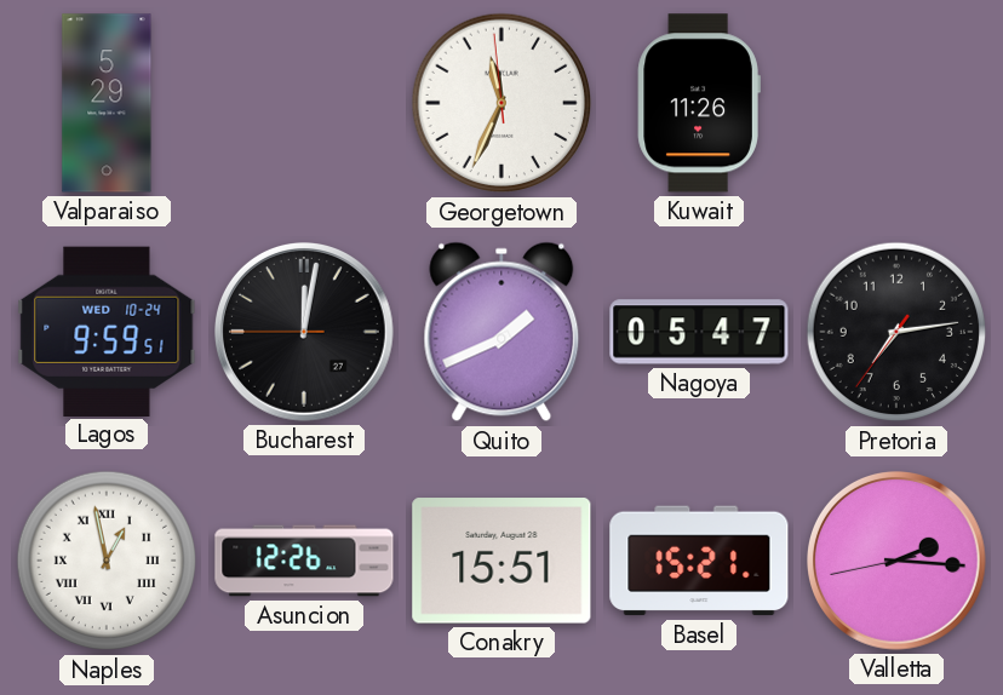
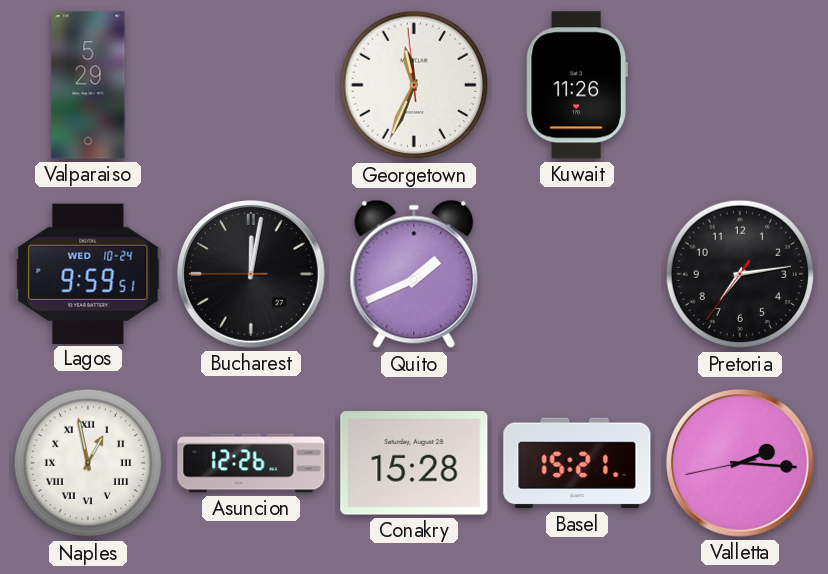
Nagoya: 05:47 -> none (699, 332)
Conakry: 15:51 -> 15:28 (414, 463)
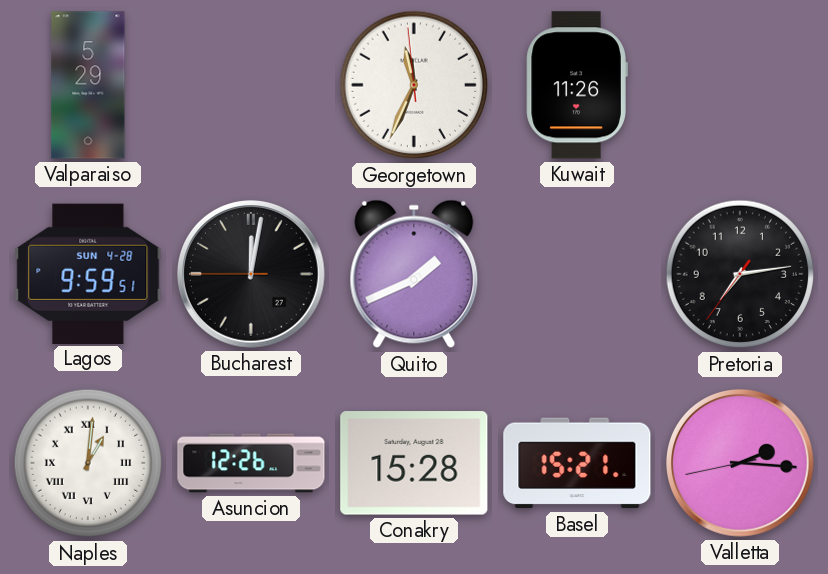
Lagos date: WED 10-24 -> SUN 4-28 (88, 273)
Naples: 12:58 -> 1:01 (88, 463)
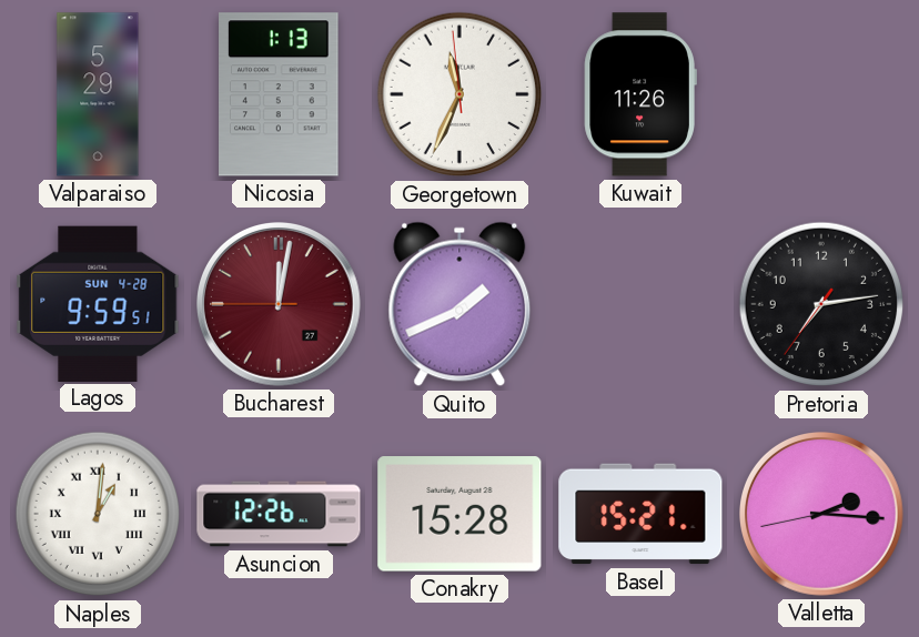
Nicosia: none -> 1:13 (279, 94)
Bucharest dial: black -> burgundy (280, 305)
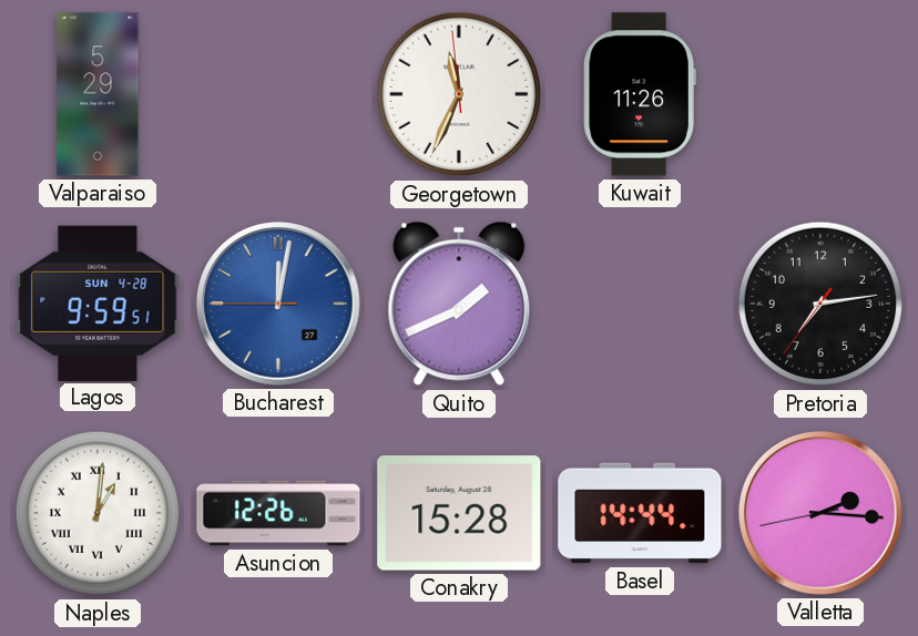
Nicosia: 1:13 -> none (279, 94)
Bucharest dial: burgundy -> blue (279, 305)
Basel: 15:21 -> 14:44 (640, 513)
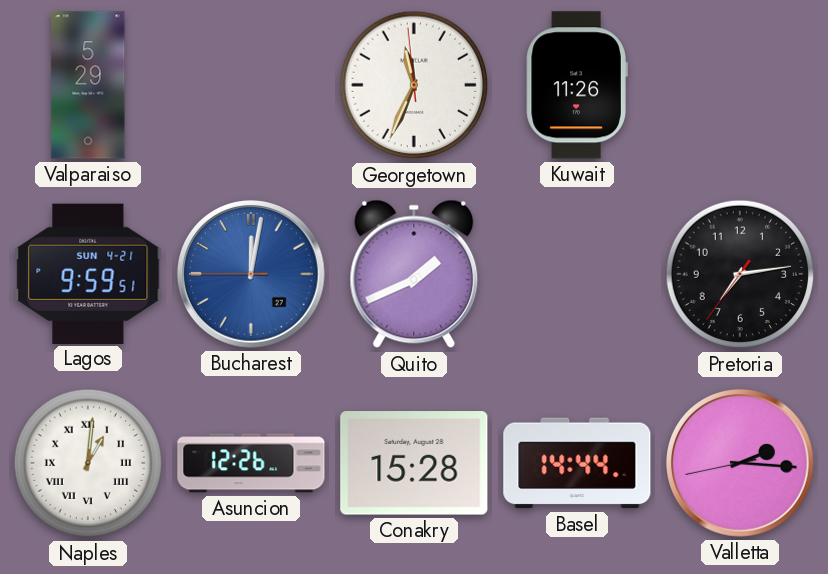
Lagos date: SUN 4-28 -> SUN 4-21 (88, 273)
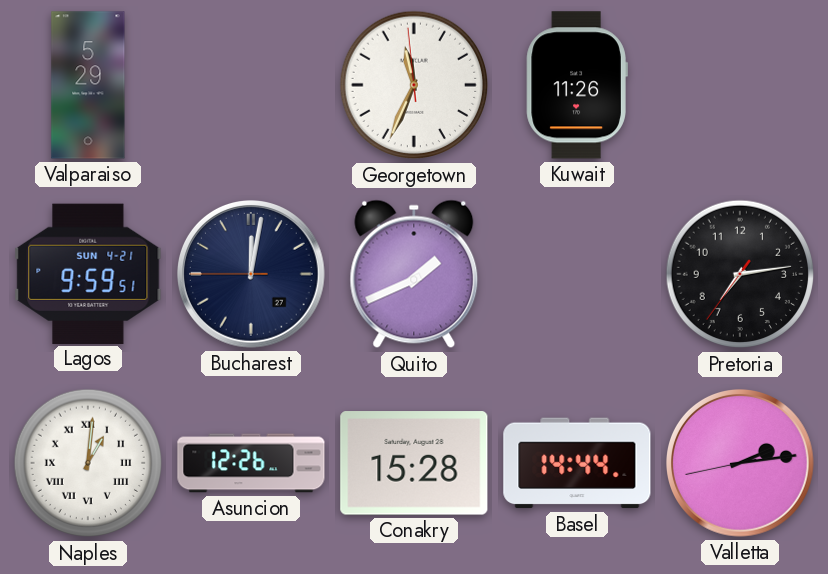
Bucharest dial: blue -> navy (252, 275)
Valletta: 2:15 -> 2:13 (741, 464)
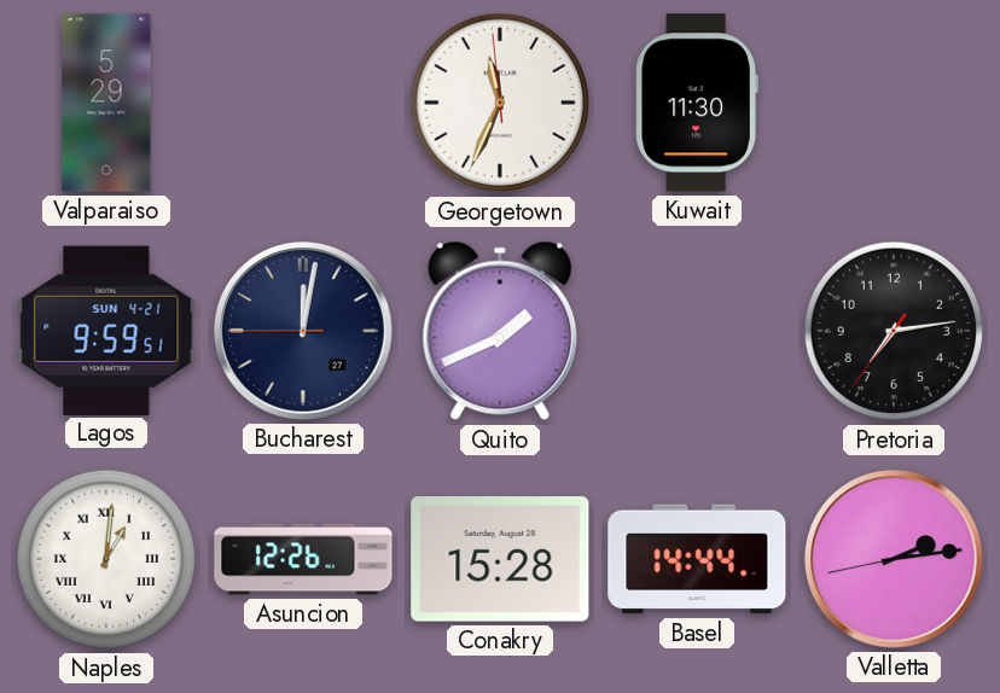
Kuwait: 11:26 -> 11:30 (697, 103)
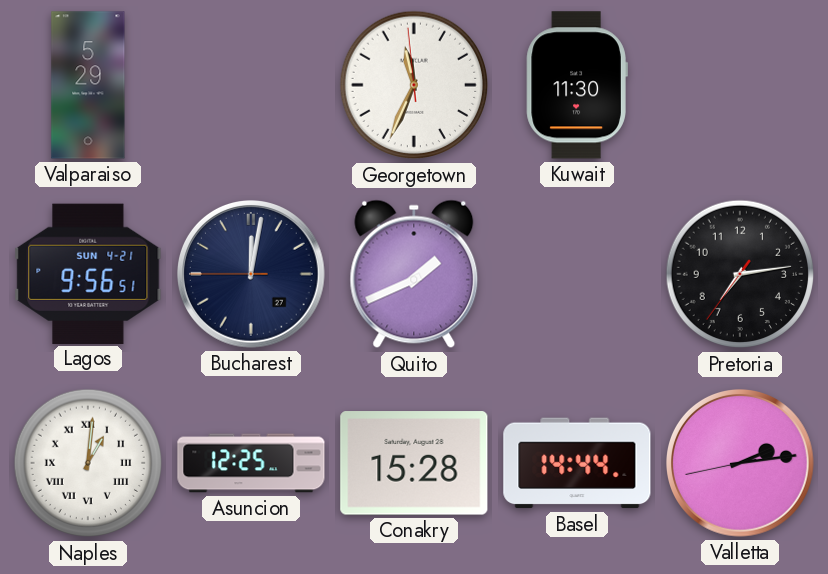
Lagos: 9:59 -> 9:56 (88, 273)
Asuncion: 12:26 -> 12:25 (251, 463)
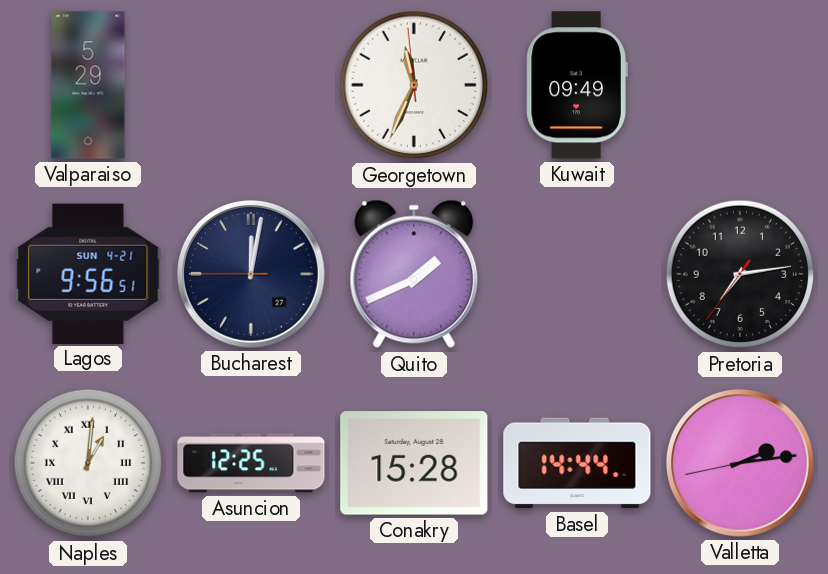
Kuwait: 11:30 -> 09:49 (577, 85)
